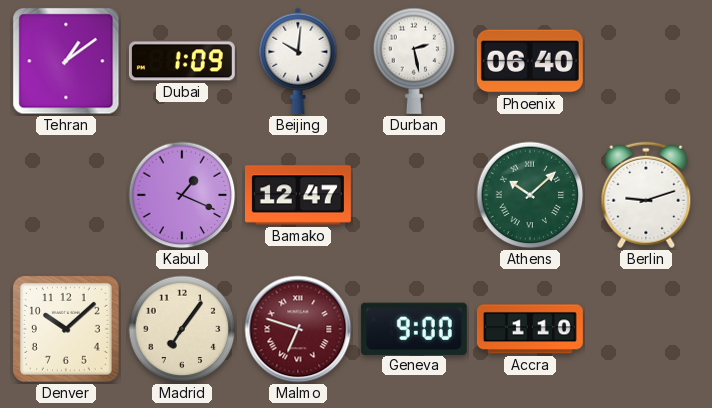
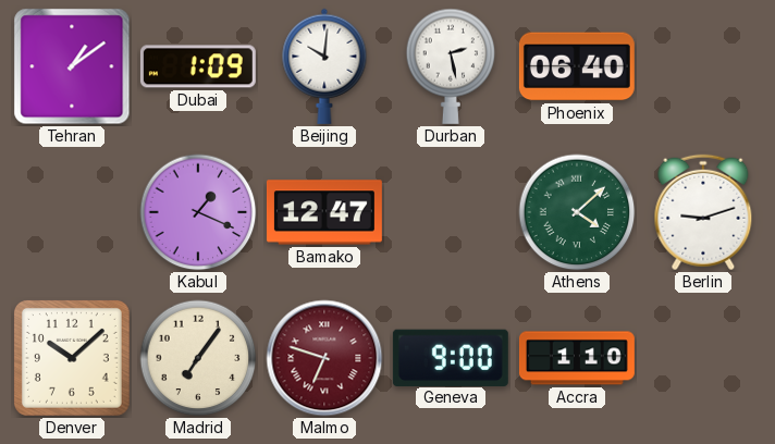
Athens: 10:08 -> 4:08 (577, 212)
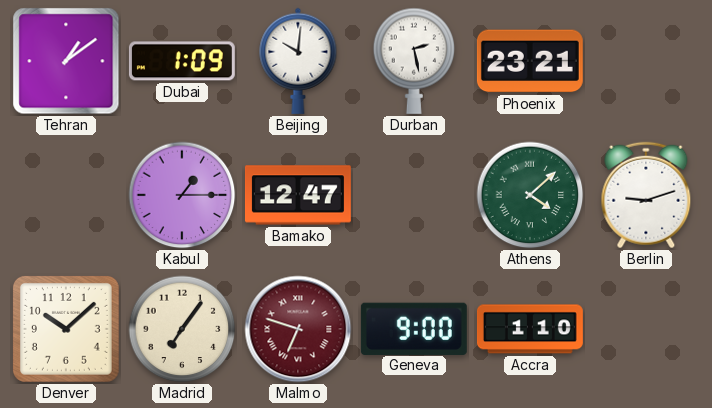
Phoenix: 06:40 -> 23:21 (530, 61)
Kabul: 1:19 -> 1:15 (182, 195)
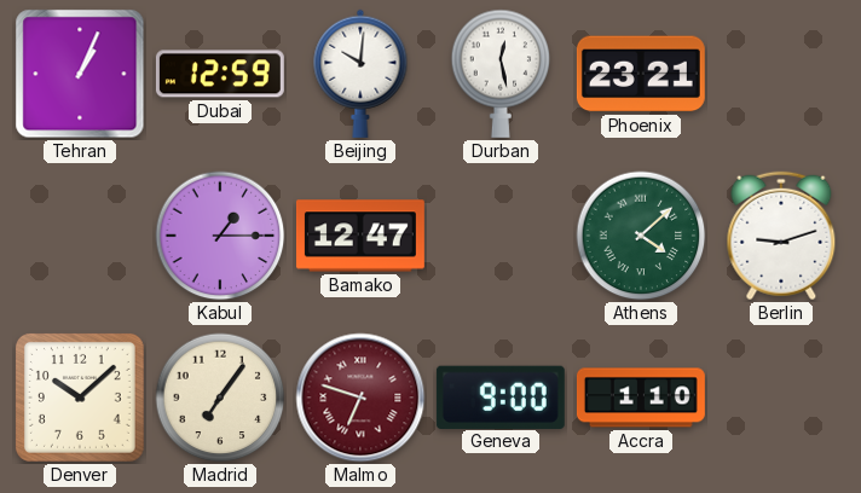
Tehran: 1:09 -> 1:04 (80, 74)
Dubai: 1:09 -> 12:59 (220, 74)
Durban: 2:28 -> 12:28 (501, 74)
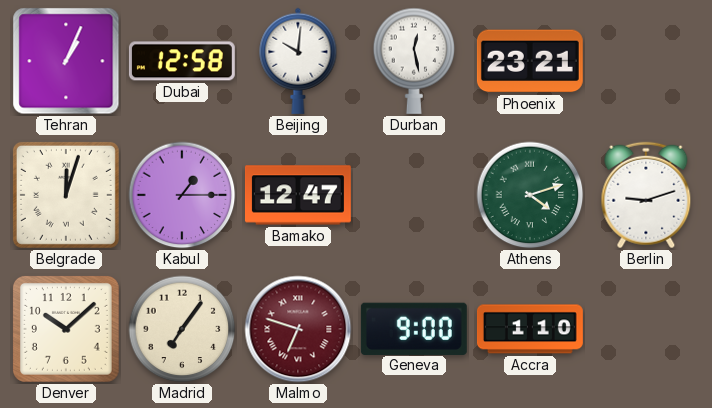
Dubai: 12:59 -> 12:58 (182, 61)
Belgrade: none -> 12:03 (66, 195)
Athens: 4:08 -> 4:12 (530, 195)
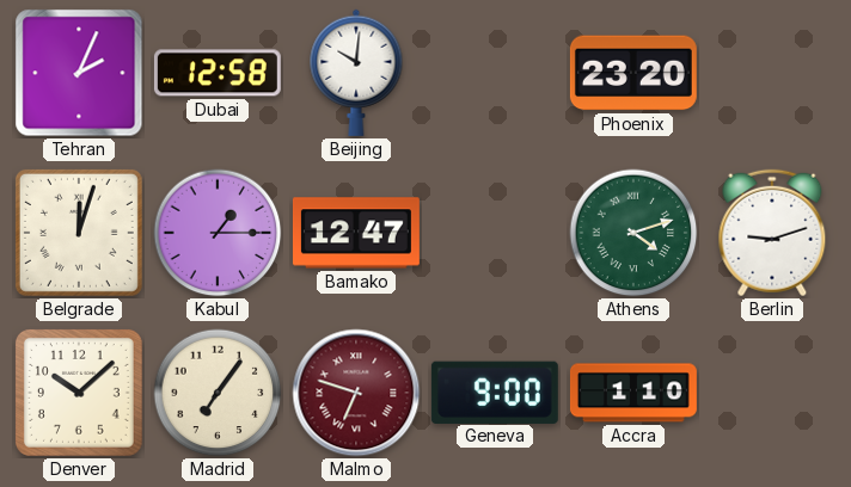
Tehran: 1:04 -> 2:04 (79, 73)
Durban: 12:28 -> none (414, 61)
Phoenix: 23:21 -> 23:20 (633, 73)
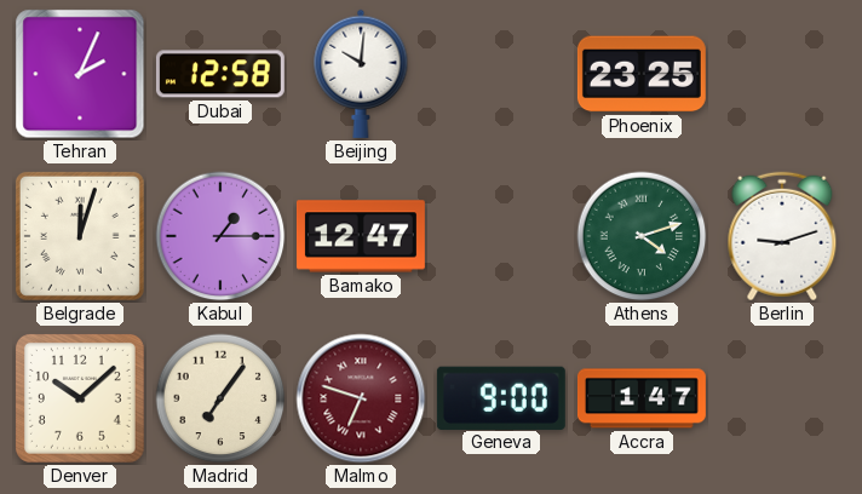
Phoenix: 23:20 -> 23:25 (642, 74)
Accra: 1:10 -> 1:47 (642, 398)
